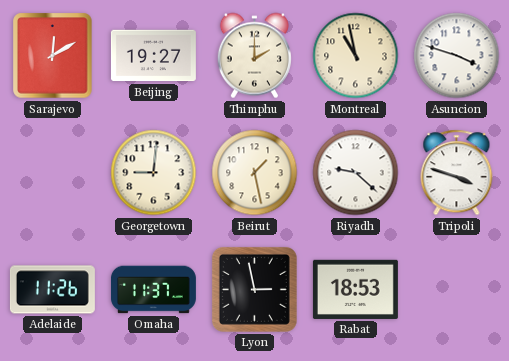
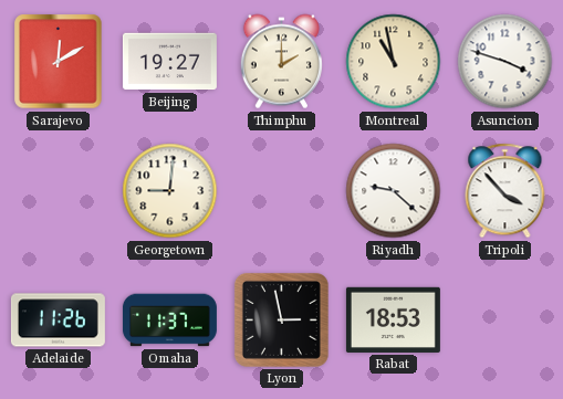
Beirut: 1:28 -> none (255, 173)
Tripoli: 3:48 -> 3:53 (505, 191)
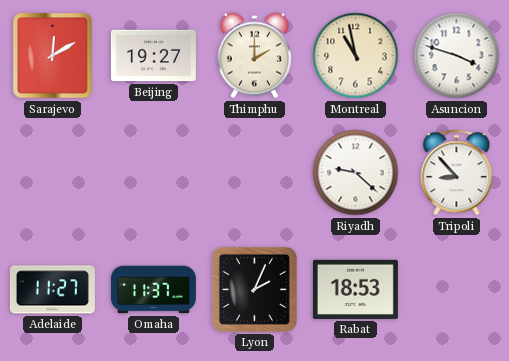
Georgetown: 9:01 -> none (170, 191)
Tripoli: 3:53 -> 8:53 (457, 173)
Adelaide: 11:26 -> 11:27 (52, 290)
Lyon: 2:58 -> 2:04 (254, 289)
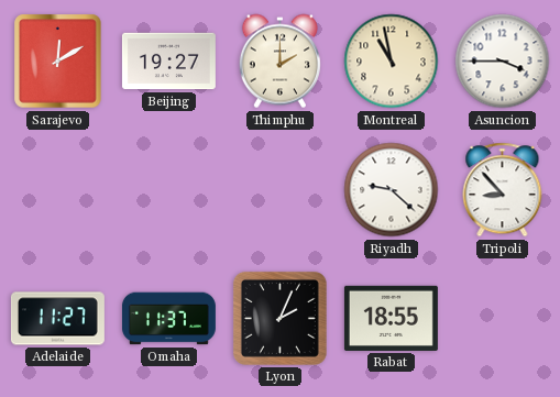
Asuncion: 3:48 -> 3:45 (503, 62)
Rabat: 18:53 -> 18:55 (391, 318)
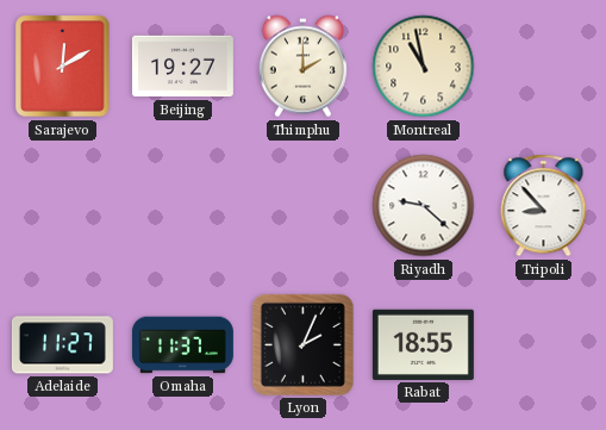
Asuncion: 3:45 -> none (503, 62)
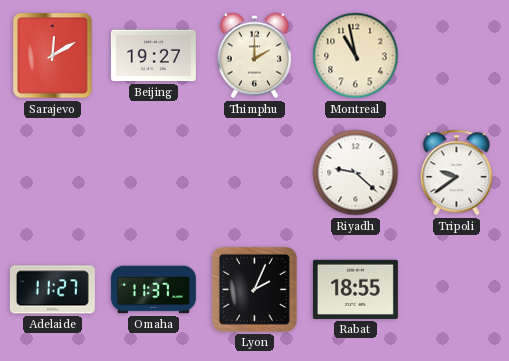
Tripoli: 8:53 -> 9:39 (457, 173)
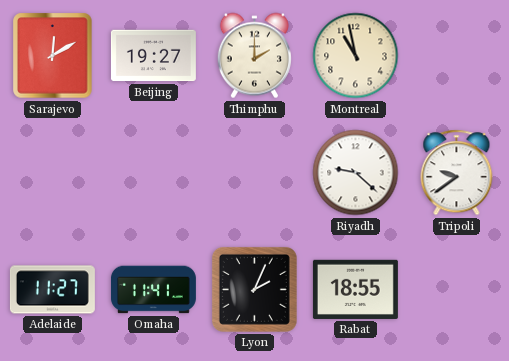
Omaha: 11:37 -> 11:41 (153, 290)
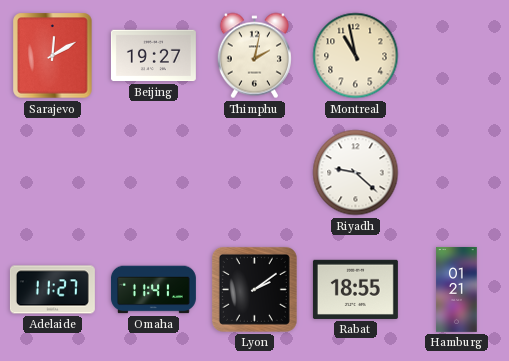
Thimphu: 2:00 -> 2:02 (254, 56)
Tripoli: 9:39 -> none (457, 173)
Lyon: 2:04 -> 2:09 (254, 289)
Hamburg: none -> 01:21 (457, 289)
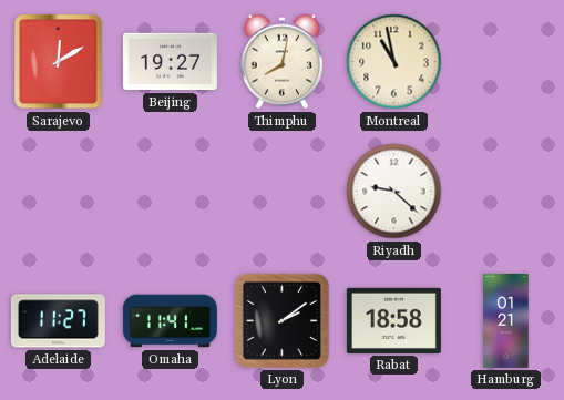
Thimphu: 2:02 -> 8:02 (281, 62)
Rabat: 18:55 -> 18:58 (393, 320)
